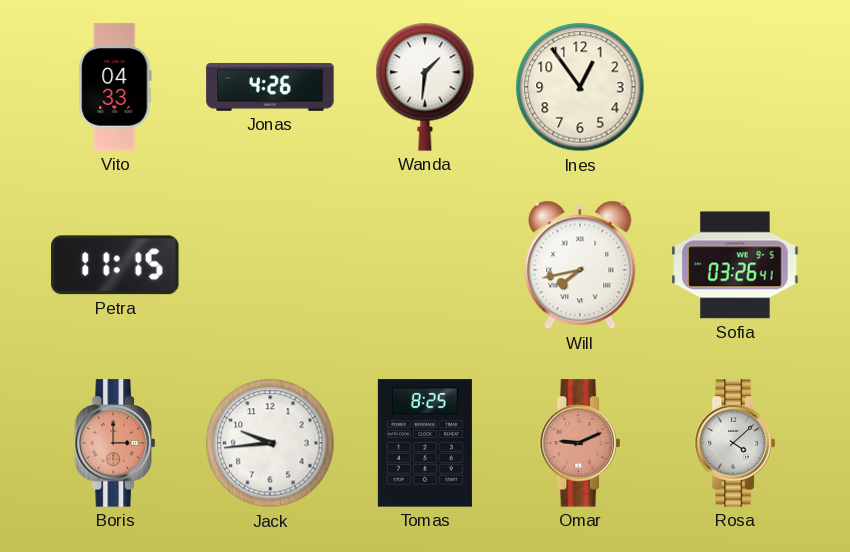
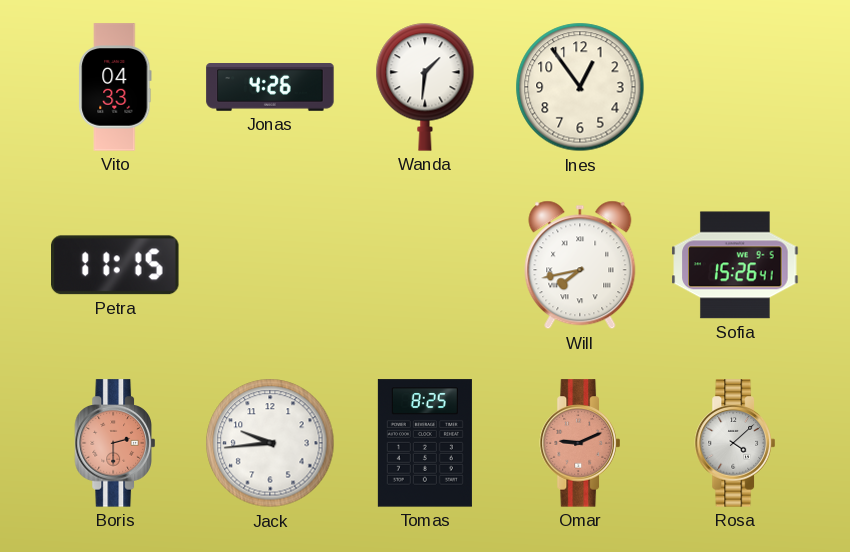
Sofia: 03:26 -> 15:26 (735, 265)
Boris: 3:00 -> 2:30 (115, 443)
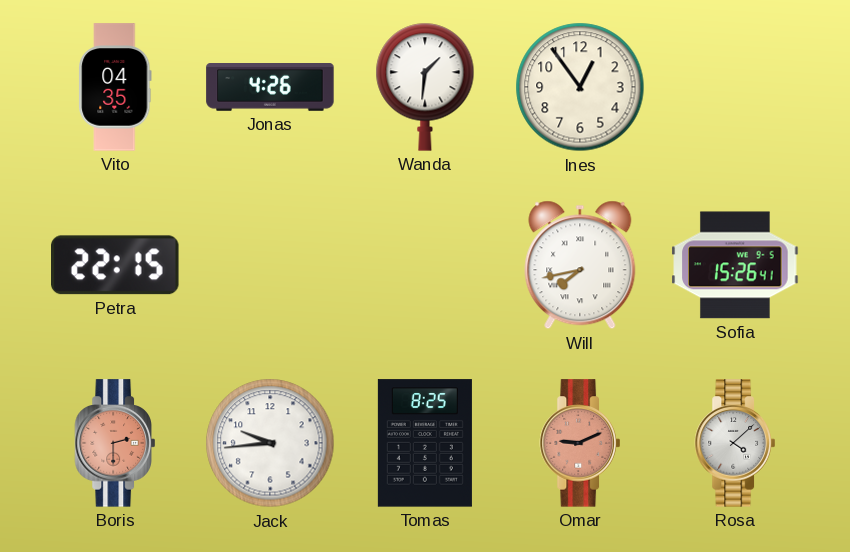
Vito: 04:33 -> 04:35 (115, 87)
Petra: 11:15 -> 22:15 (116, 265)
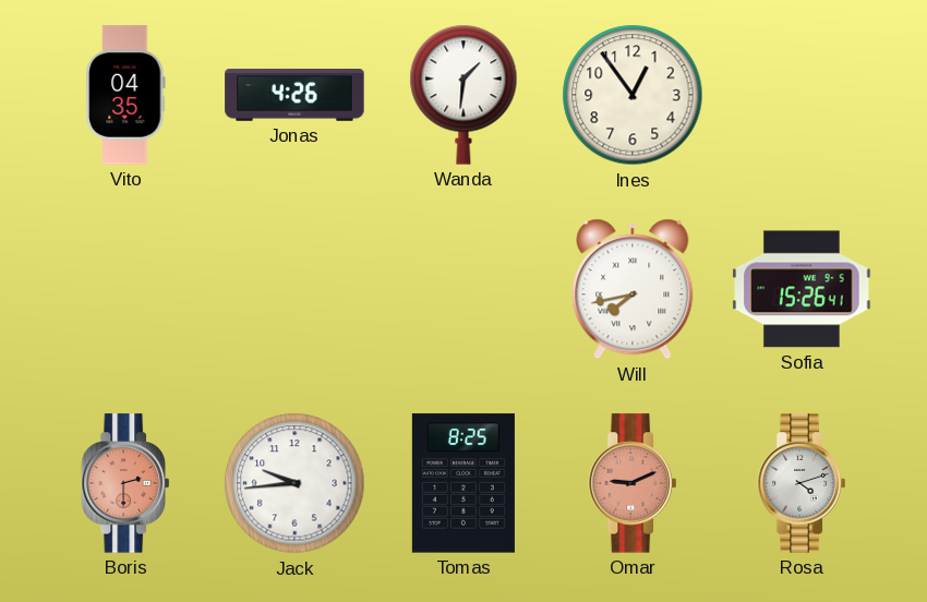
Petra: 22:15 -> none (116, 265)
Rosa: 4:08 -> 4:12 (802, 483)
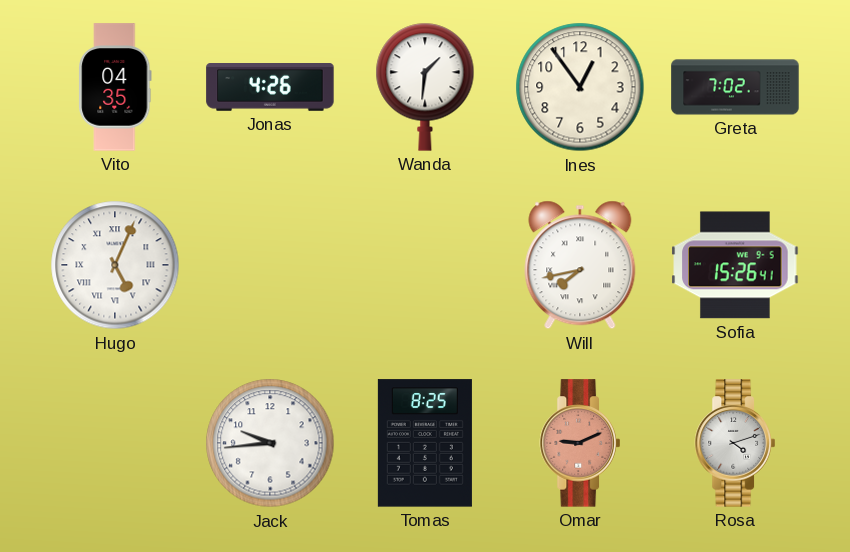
Greta: none -> 7:02 (735, 87)
Hugo: none -> 5:04 (115, 265)
Boris: 2:30 -> none (125, 483)
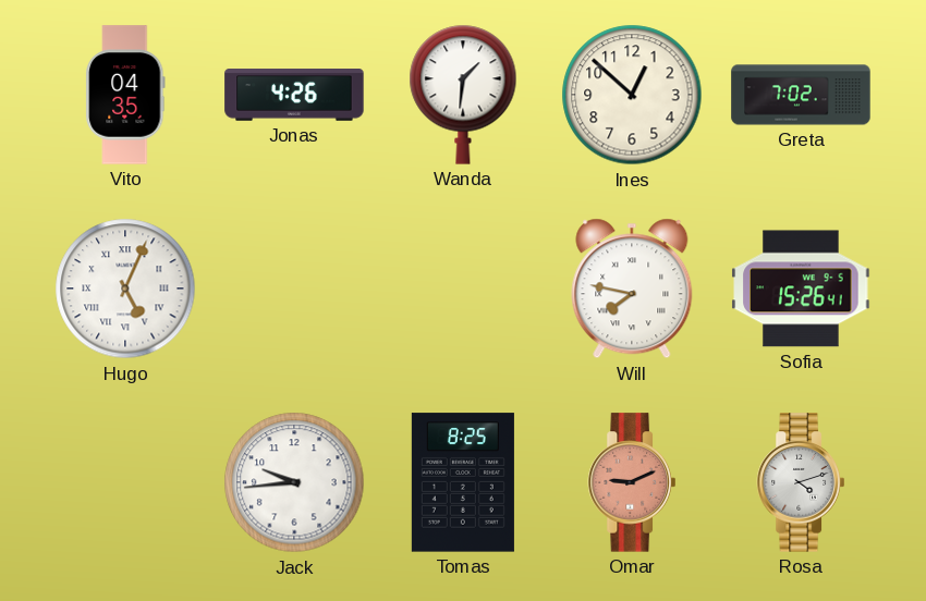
Ines: 12:54 -> 12:52 (632, 95)
Will: 7:43 -> 7:47 (632, 289)
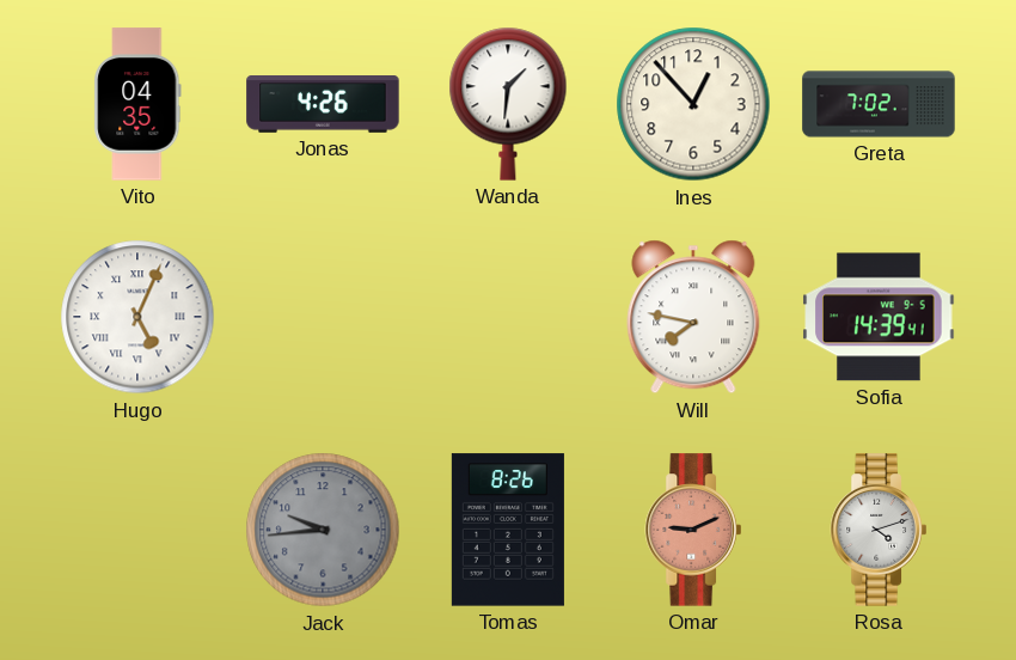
Ines: 12:52 -> 12:53 (693, 104)
Sofia: 15:26 -> 14:39 (879, 317)
Jack dial: white -> grey (323, 530)
Tomas: 8:25 -> 8:26 (508, 530)
